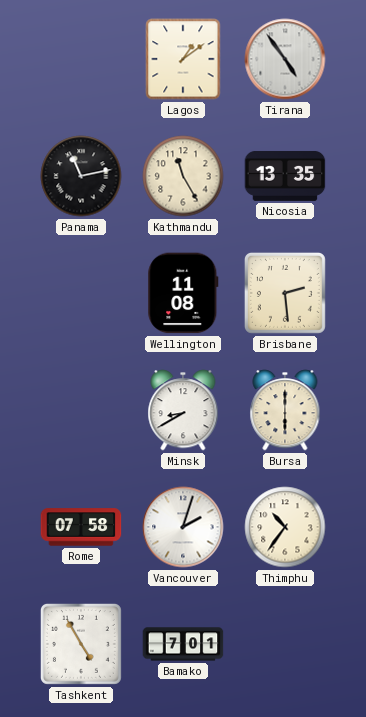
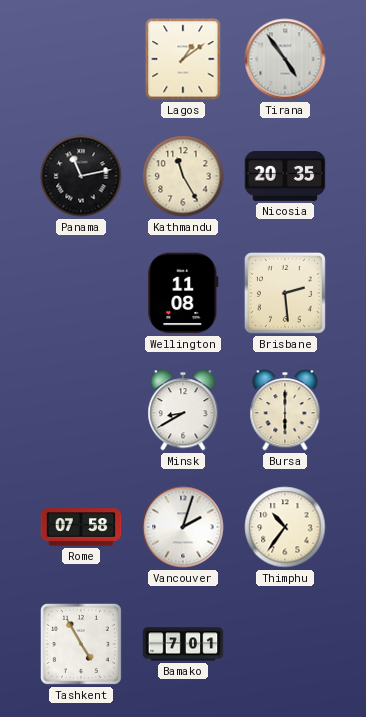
Nicosia: 13:35 -> 20:35 (285, 176)
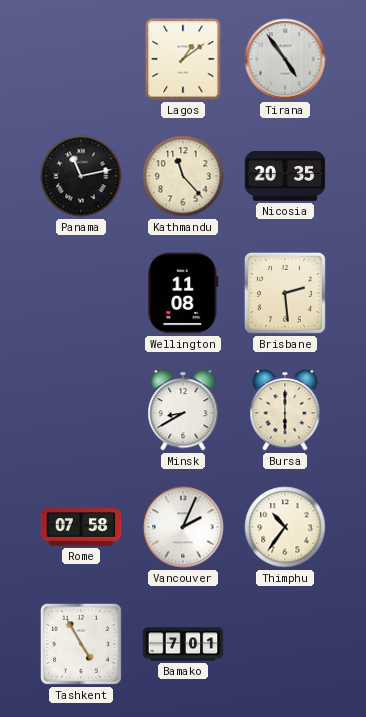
Kathmandu: 11:25 -> 11:23 (183, 176)
Vancouver: 2:03 -> 2:04 (183, 527)
